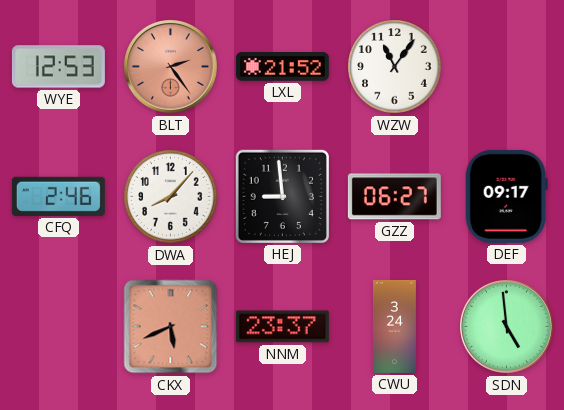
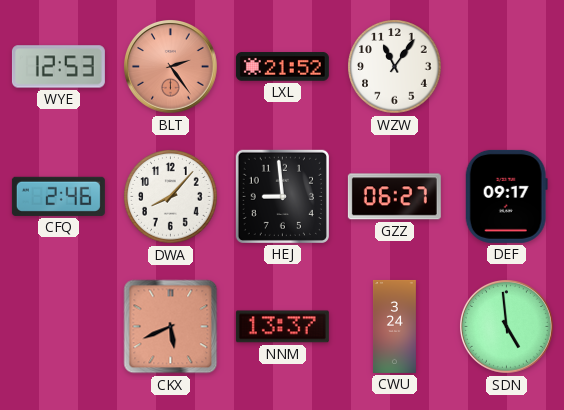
NNM: 23:37 -> 13:37 (282, 327)
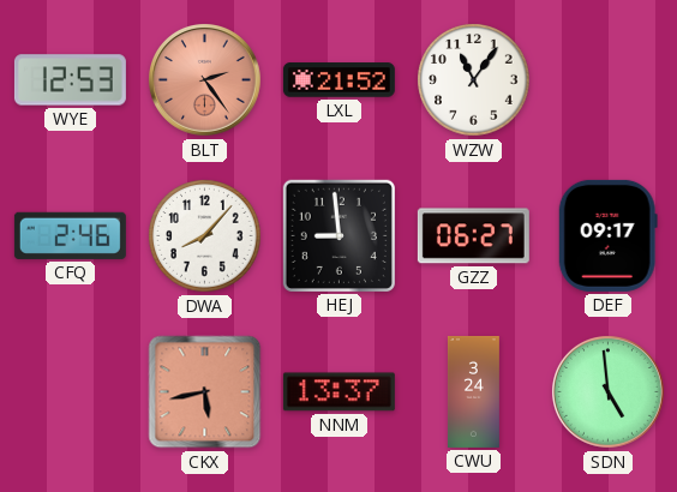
CKX: 5:41 -> 5:43 (205, 392)
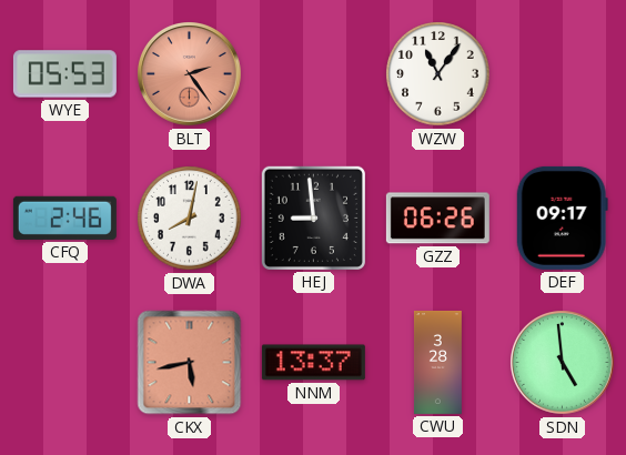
WYE: 12:53 -> 05:53 (64, 74)
LXL: 21:52 -> none (338, 80)
DWA: 8:07 -> 8:02 (190, 219)
GZZ: 06:27 -> 06:26 (437, 219)
CWU: 3:24 -> 3:28 (438, 362)
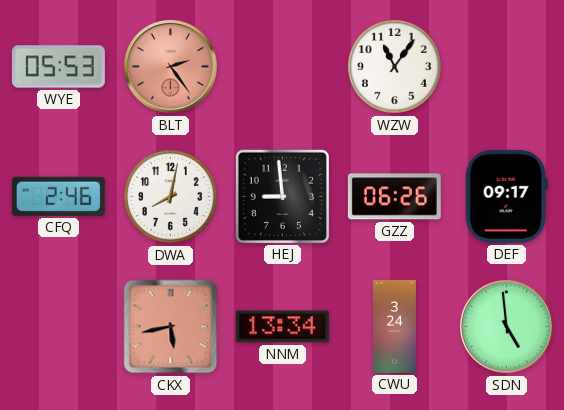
NNM: 13:37 -> 13:34 (282, 327)
CWU: 3:28 -> 3:24 (395, 326)
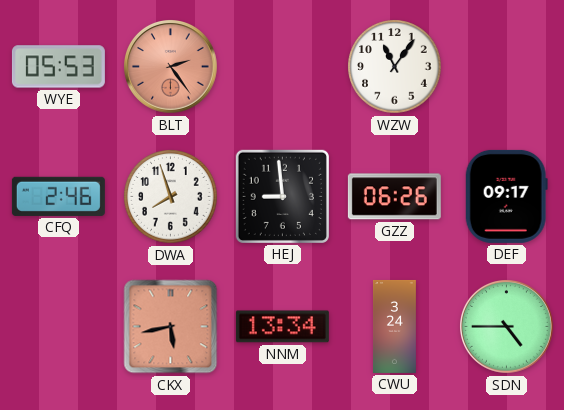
DWA: 8:02 -> 7:57 (171, 197)
SDN: 4:59 -> 4:45 (507, 327)
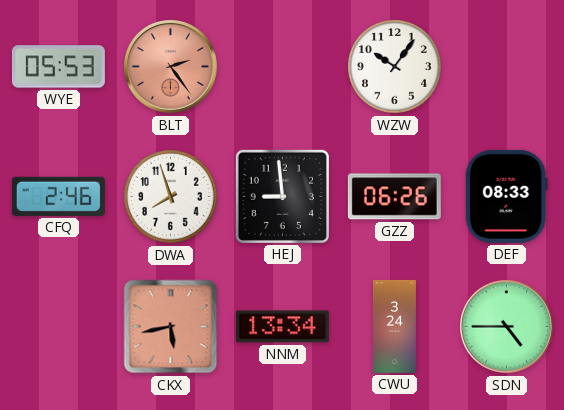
WZW: 11:06 -> 10:06 (395, 67)
DEF: 09:17 -> 08:33 (506, 196)
